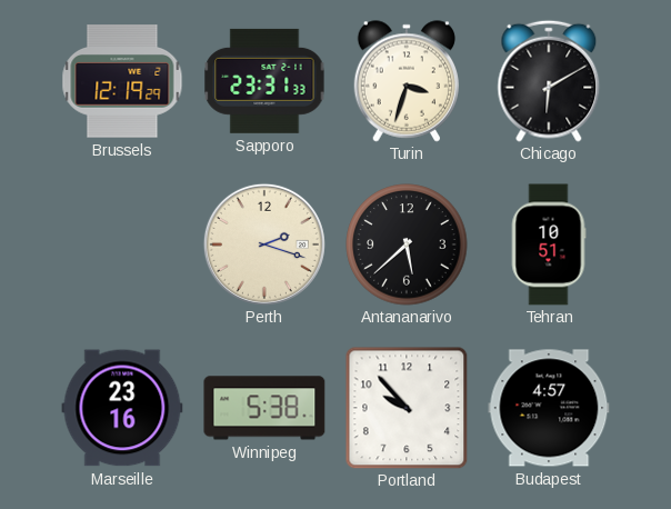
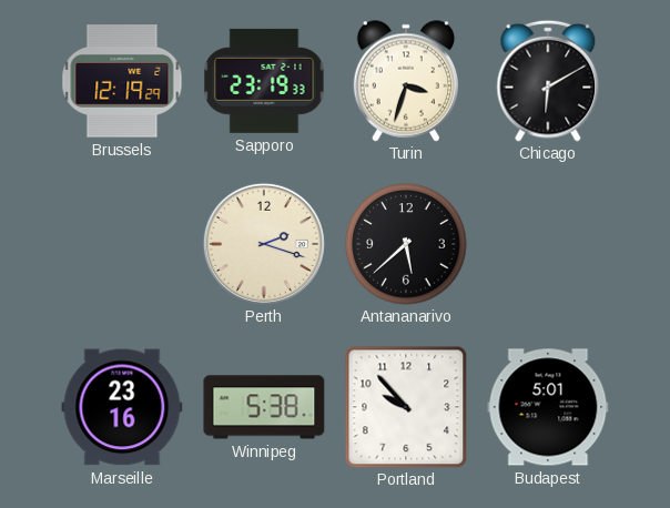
Sapporo: 23:31 -> 23:19 (264, 81)
Tehran: 10:51 -> none (549, 244)
Budapest: 4:57 -> 5:01 (548, 407)
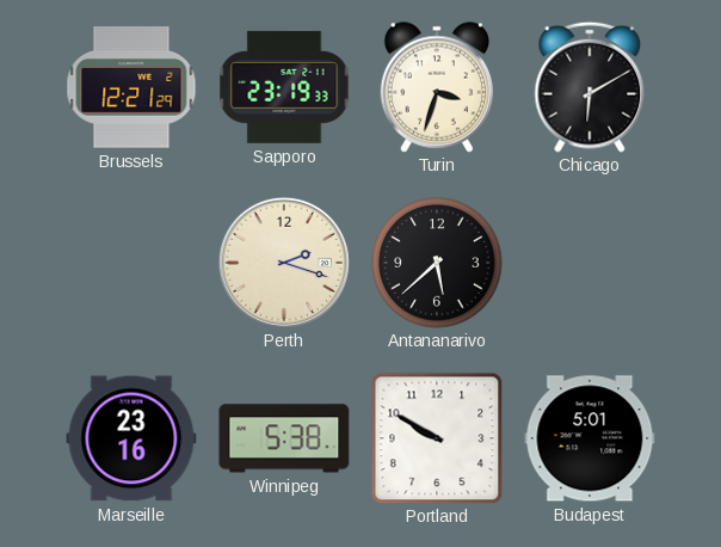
Brussels: 12:19 -> 12:21 (131, 87)
Portland: 9:53 -> 9:50 (437, 438)
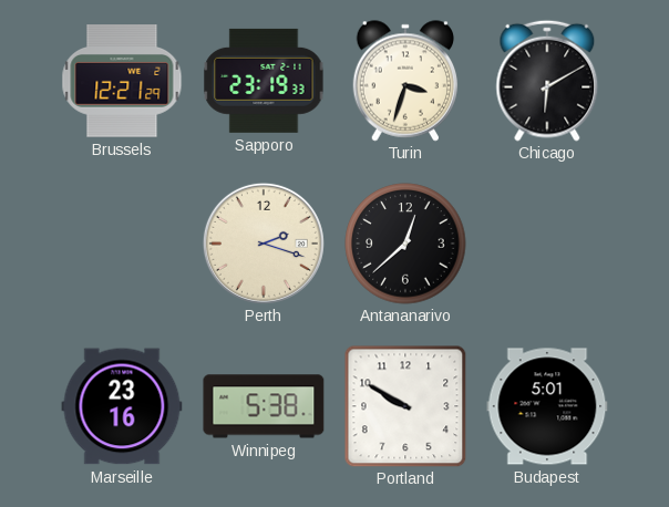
Antananarivo: 5:38 -> 12:38 (405, 244)
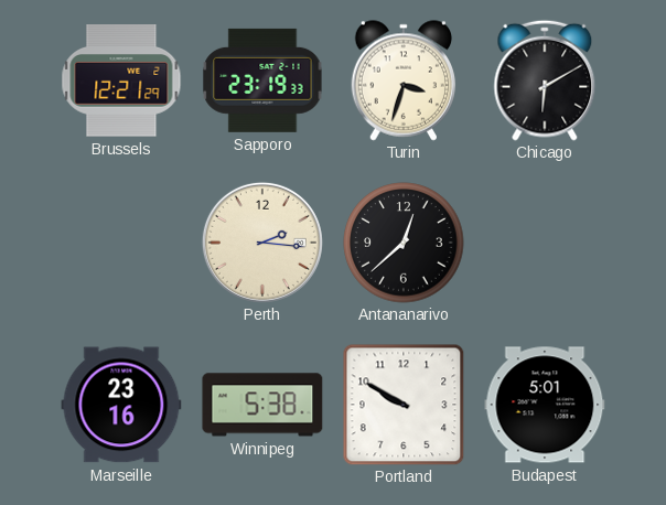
Perth: 2:18 -> 2:16 (262, 243)
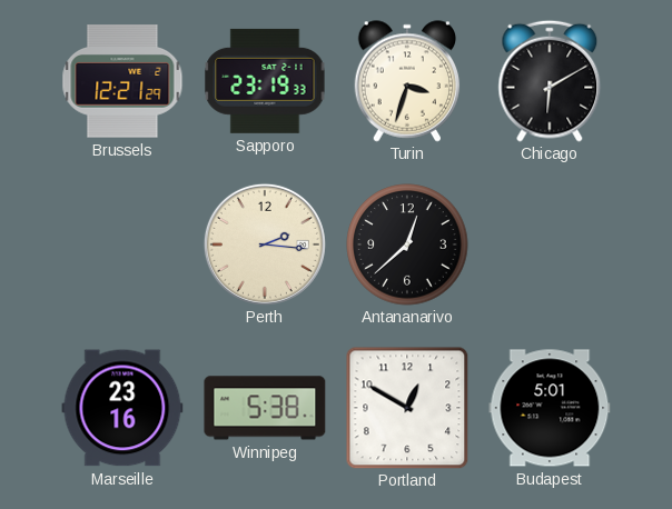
Portland: 9:50 -> 12:50 (407, 408)
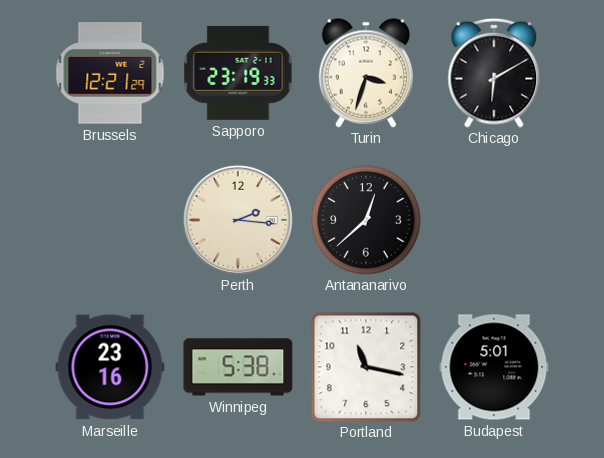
Portland: 12:50 -> 11:17 (366, 367)
